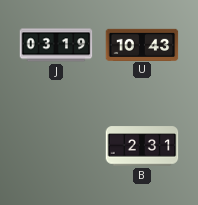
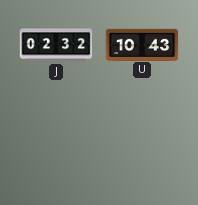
J: 03:19 -> 02:32 (56, 45)
B: 2:31 -> none (142, 146)
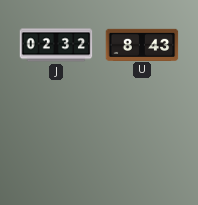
U: 10:43 -> 8:43 (142, 44)
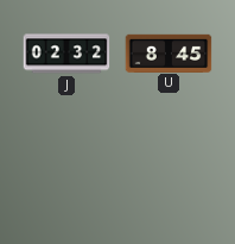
U: 8:43 -> 8:45 (169, 52)
